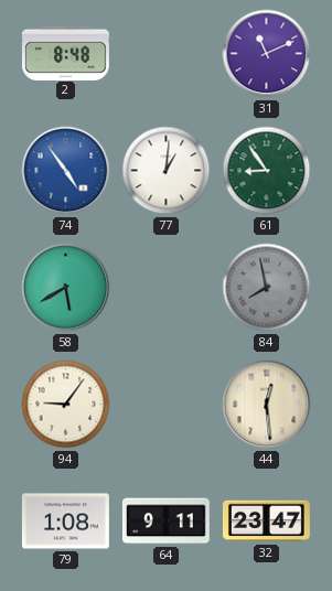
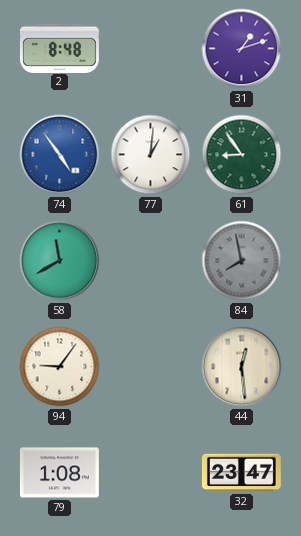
31: 11:11 -> 1:12 (242, 49)
58: 5:40 -> 11:40 (60, 261)
64: 9:11 -> none (165, 522)
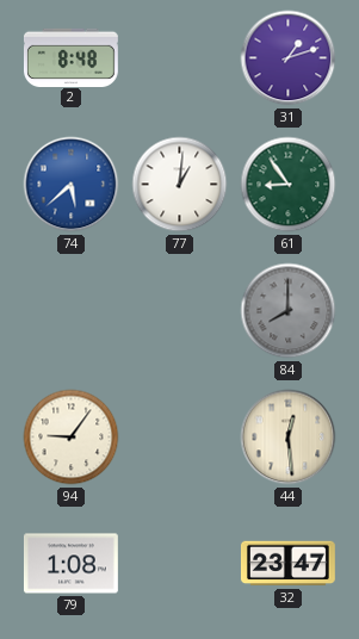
74: 4:54 -> 5:38 (72, 185)
58: 11:40 -> none (60, 261)
84: 7:58 -> 8:00 (289, 311)
